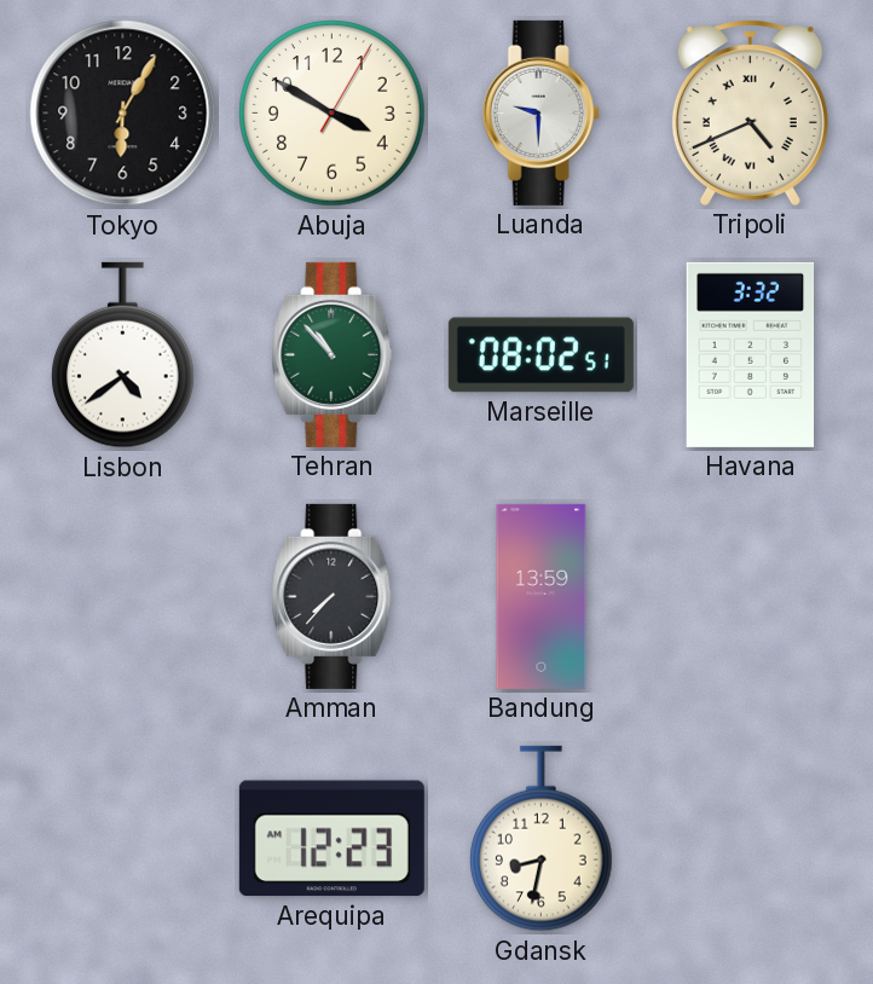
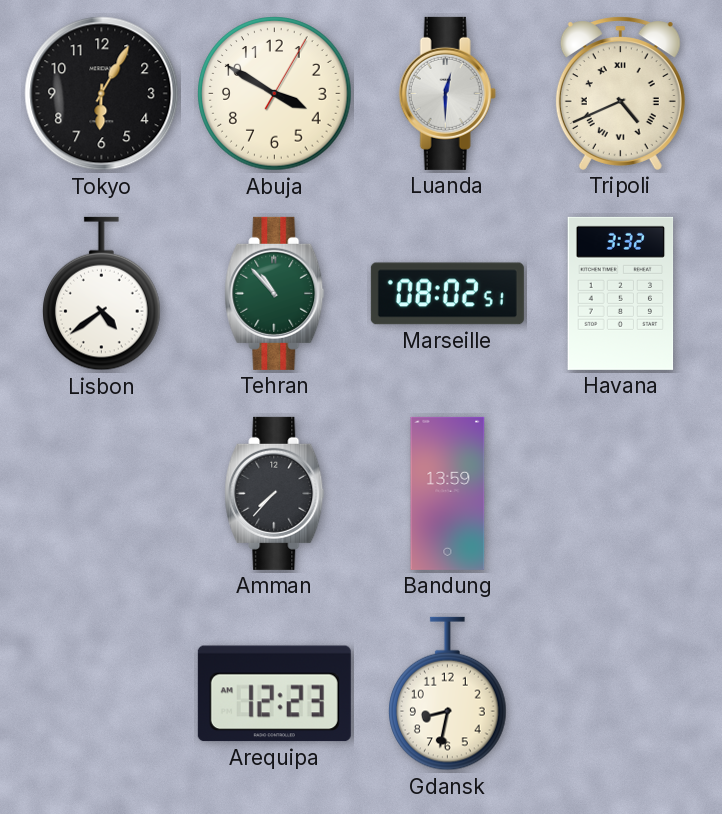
Luanda: 9:30 -> 12:30 (447, 93)
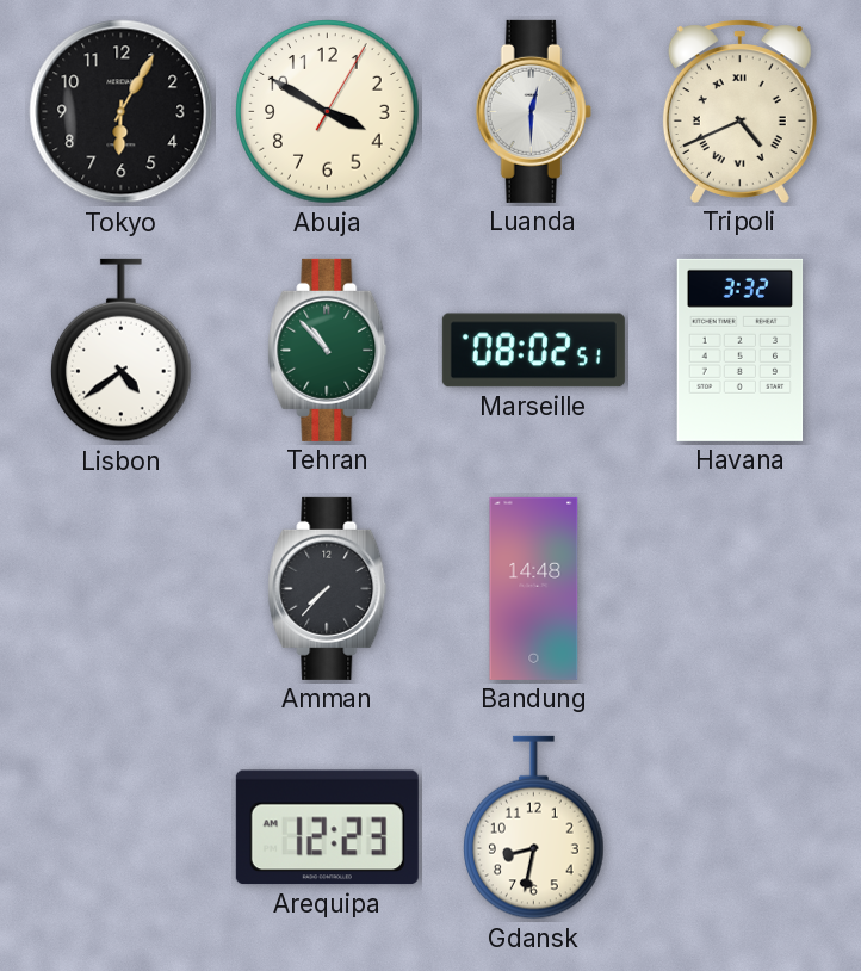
Bandung: 13:59 -> 14:48 (534, 588)
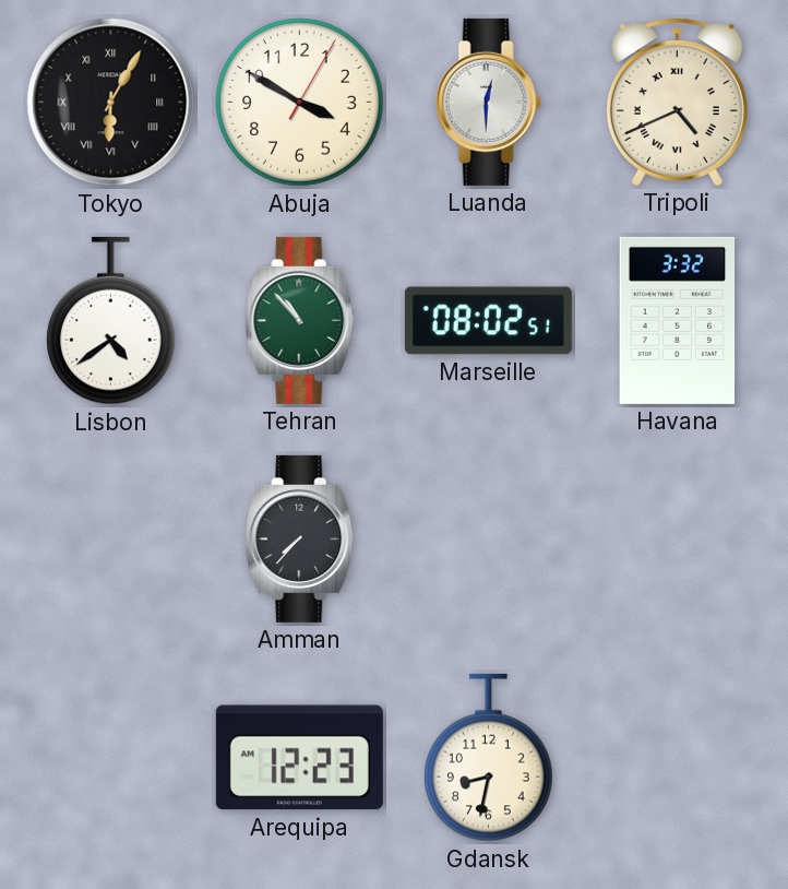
Tokyo numerals: Arabic -> Roman (111, 103)
Bandung: 14:48 -> none (534, 588)
